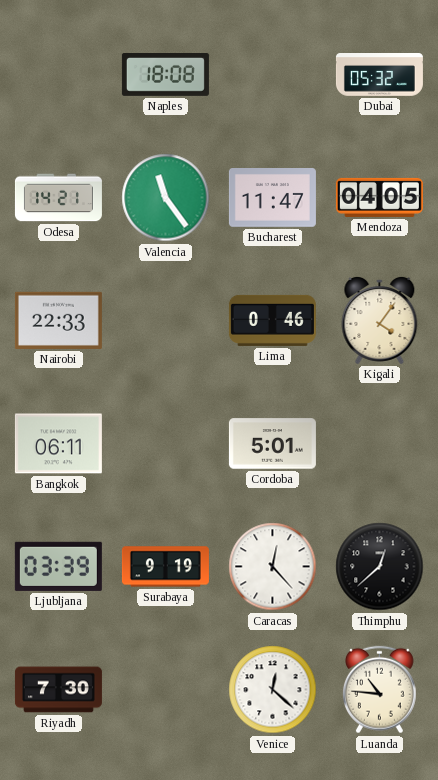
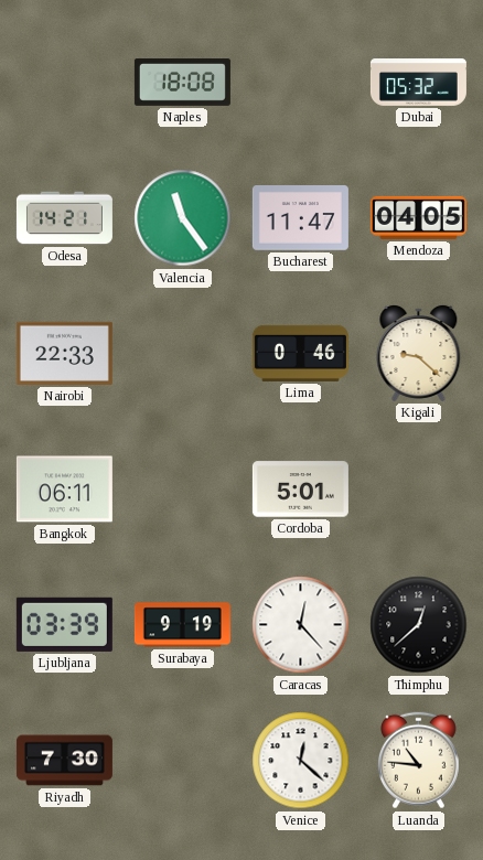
Kigali: 4:06 -> 9:22 (419, 353)
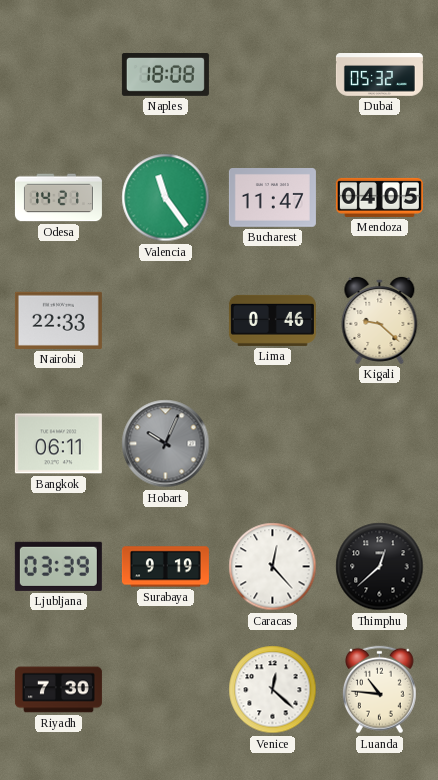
Hobart: none -> 10:04 (166, 444)
Cordoba: 5:01 -> none (300, 490)
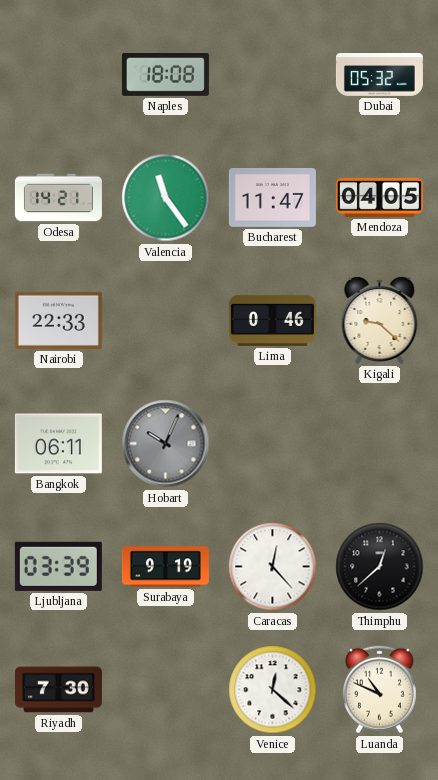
Luanda: 10:46 -> 10:49 (379, 690)
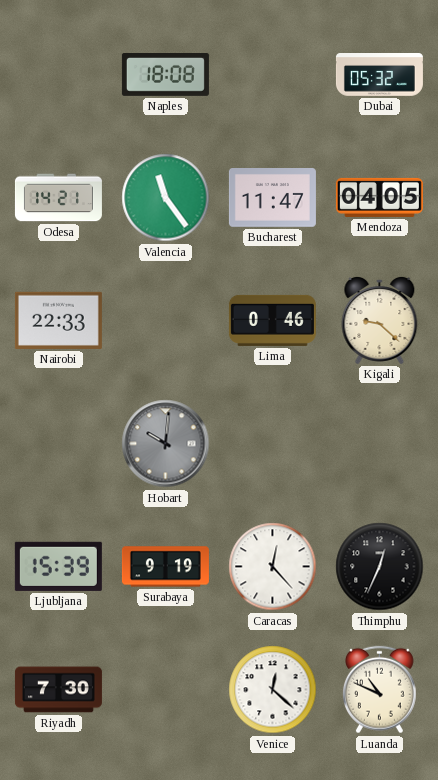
Bangkok: 06:11 -> none (58, 444)
Hobart: 10:04 -> 10:01 (166, 444)
Ljubljana: 03:39 -> 15:39 (58, 566)
Thimphu: 12:38 -> 12:34 (380, 567)
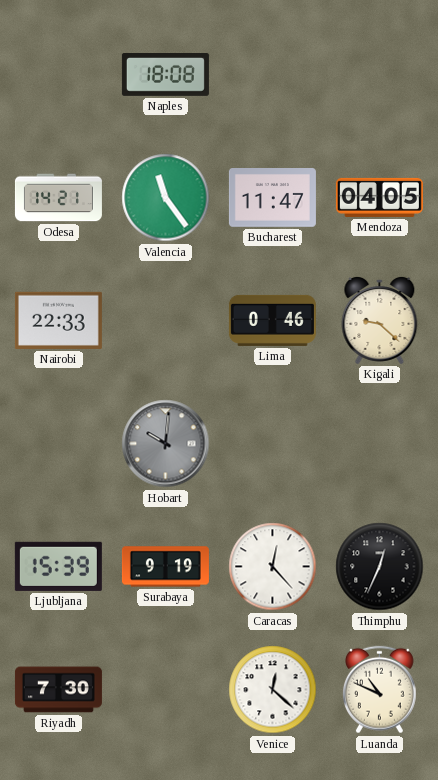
Dubai: 05:32 -> none (379, 75)
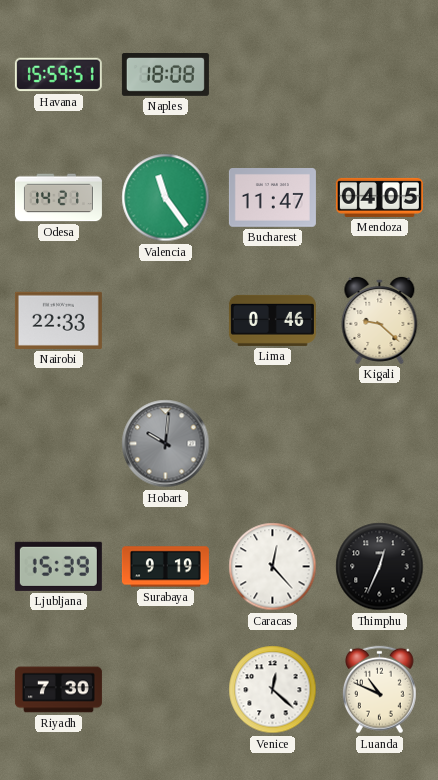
Havana: none -> 15:59 (58, 75)
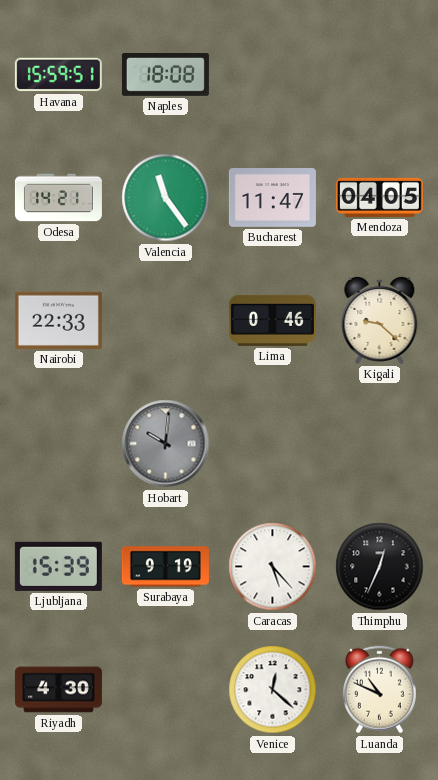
Caracas: 12:23 -> 5:23 (273, 567)
Riyadh: 7:30 -> 4:30 (58, 690)
